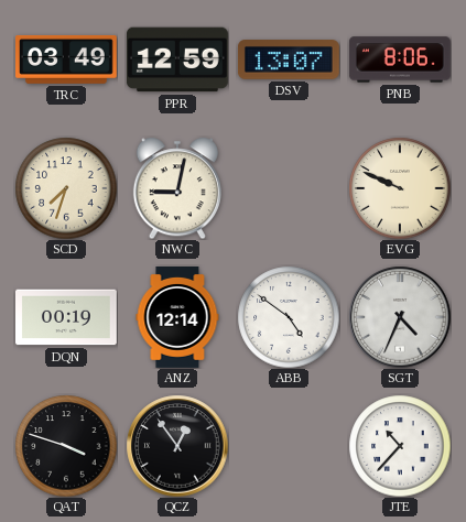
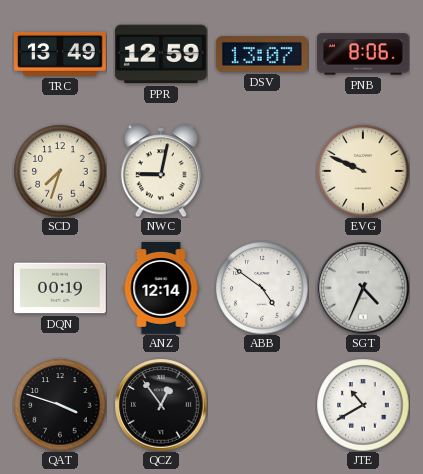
TRC: 03:49 -> 13:49 (61, 54)
JTE: 10:37 -> 10:40 (363, 405)
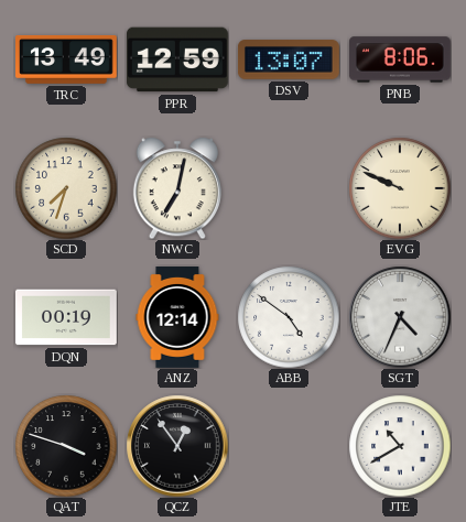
NWC: 9:02 -> 7:02 (177, 188)
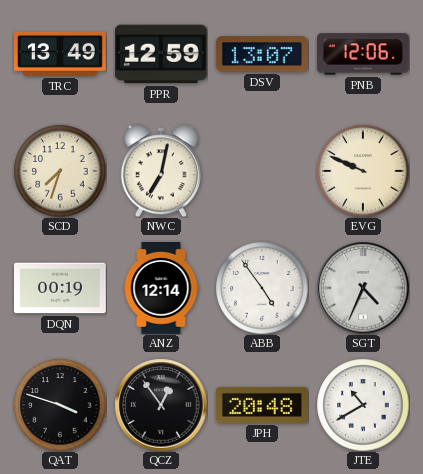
PNB: 8:06 -> 12:06 (363, 54)
ABB: 4:51 -> 4:54 (262, 288)
JPH: none -> 20:48 (262, 405)
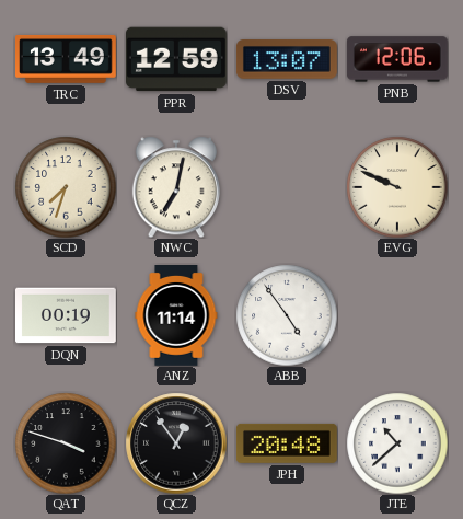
ANZ: 12:14 -> 11:14 (176, 316)
SGT: 4:34 -> none (363, 288)
JTE: 10:40 -> 10:38 (397, 443)
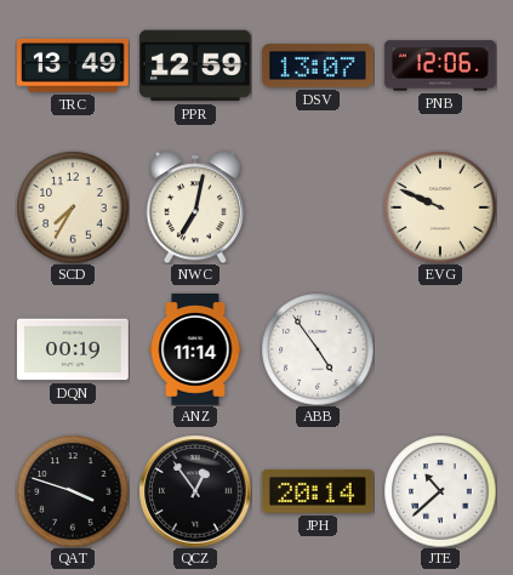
SCD: 7:33 -> 7:35 (73, 207)
JPH: 20:48 -> 20:14 (318, 491)
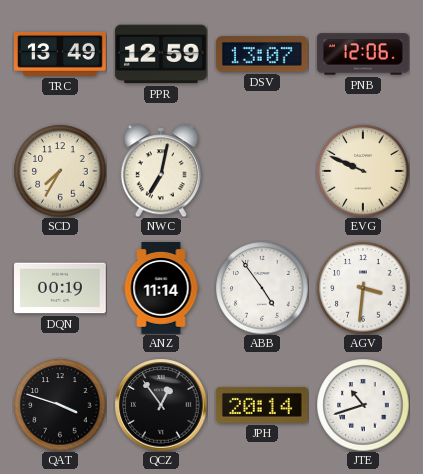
AGV: none -> 3:31 (363, 288)
JTE: 10:38 -> 10:42 (363, 405)
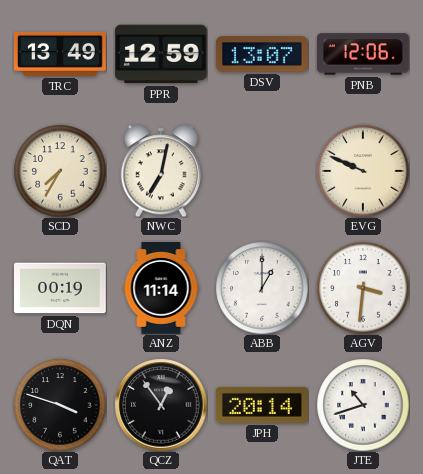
ABB: 4:54 -> 1:00 (262, 288)
